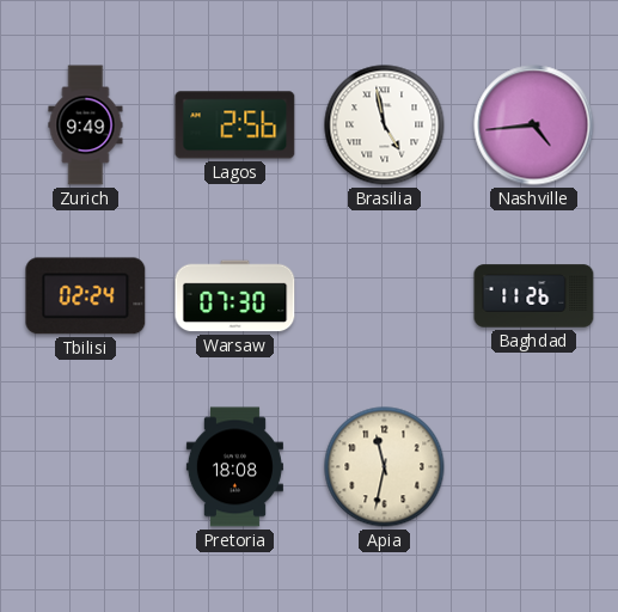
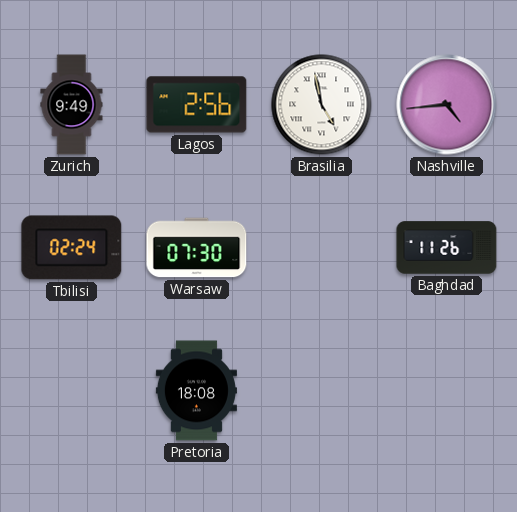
Apia: 11:32 -> none (385, 467)
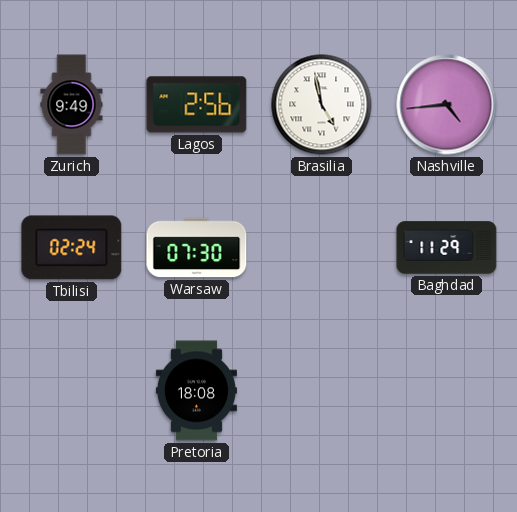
Baghdad: 11:26 -> 11:29 (447, 248)
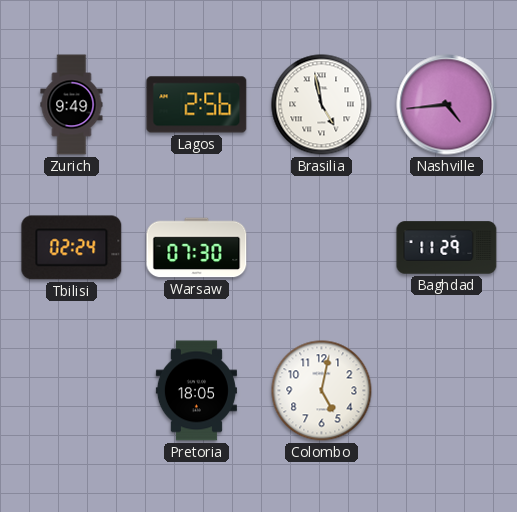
Pretoria: 18:08 -> 18:05 (196, 391)
Colombo: none -> 5:02 (322, 391)
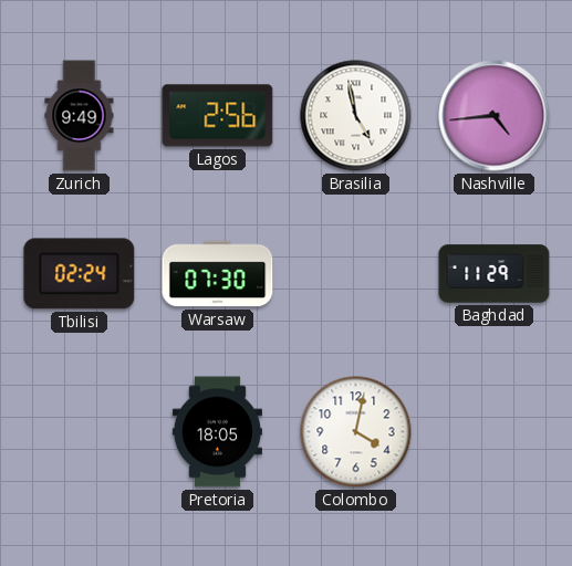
Colombo: 5:02 -> 4:02 (356, 432)
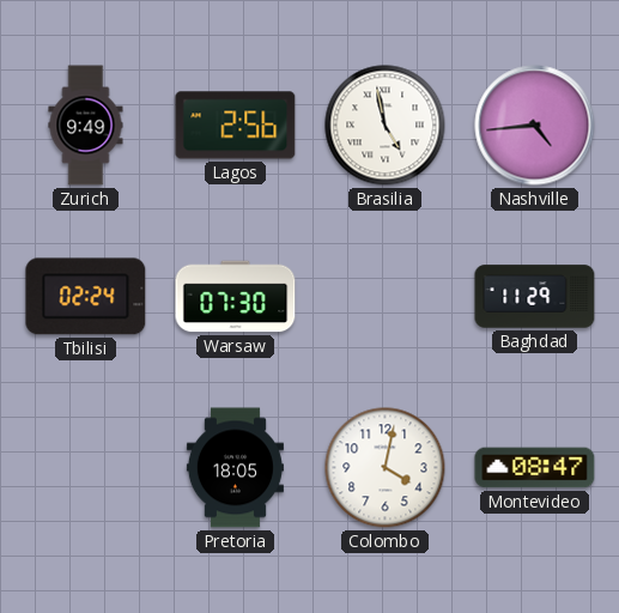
Montevideo: none -> 08:47 (535, 468)
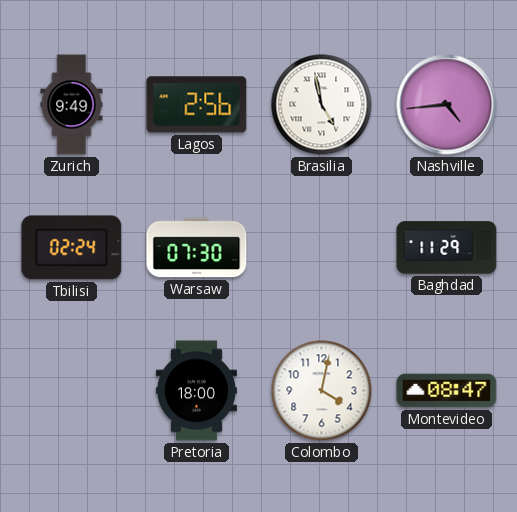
Pretoria: 18:05 -> 18:00 (196, 391)
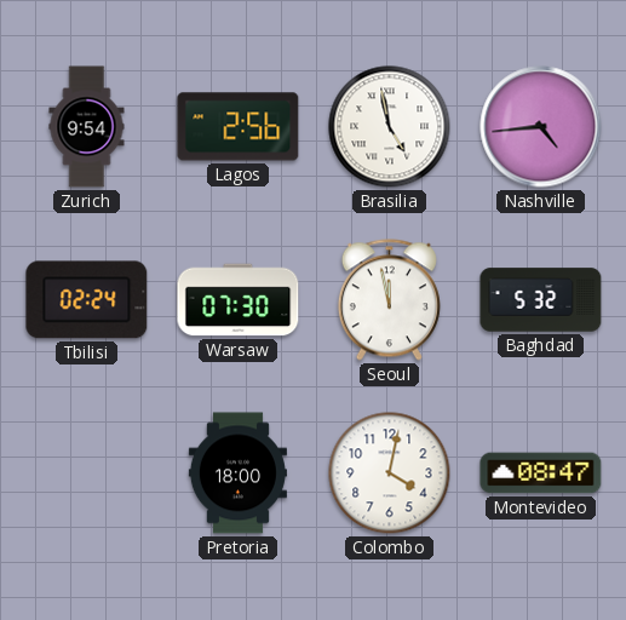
Zurich: 9:49 -> 9:54 (87, 127)
Seoul: none -> 11:58 (389, 300)
Baghdad: 11:29 -> 5:32 (541, 300)
